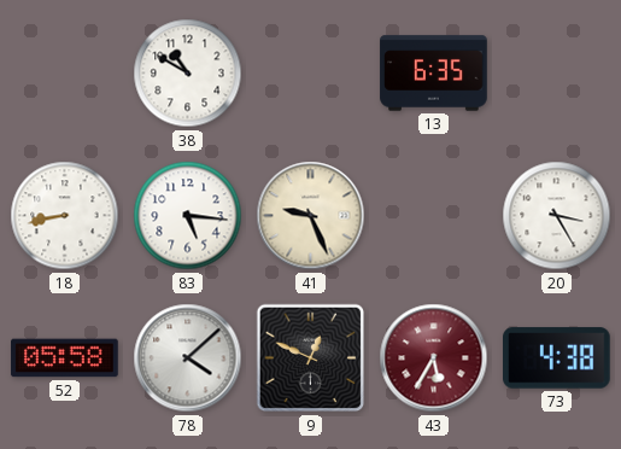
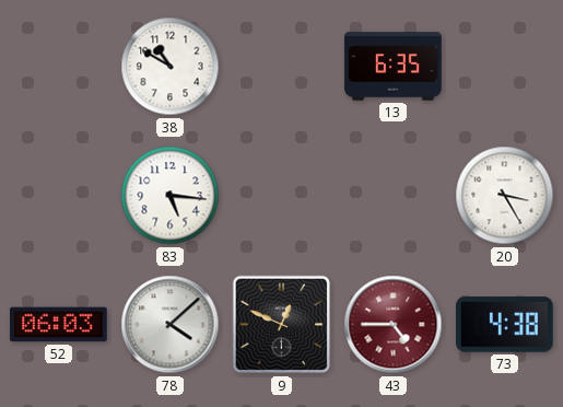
18: 8:43 -> none (65, 216)
41: 9:26 -> none (311, 216)
52: 05:58 -> 06:03 (59, 325)
43: 5:35 -> 4:45 (394, 325)
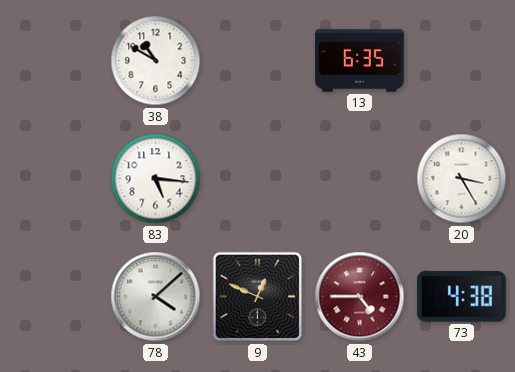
52: 06:03 -> none (59, 325)
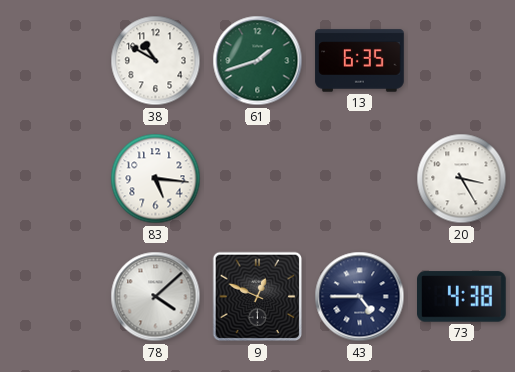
61: none -> 1:42 (258, 61)
43 dial: burgundy -> navy (360, 297)
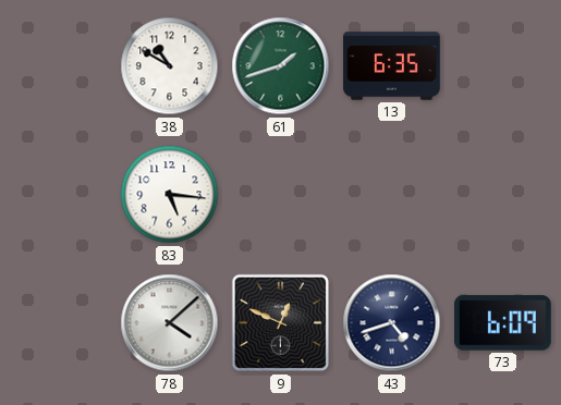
20: 3:25 -> none (462, 179)
43: 4:45 -> 4:42 (392, 323)
73: 4:38 -> 6:09 (503, 323)
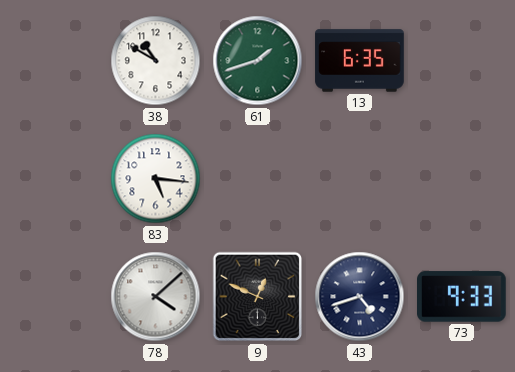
73: 6:09 -> 9:33 (462, 297)
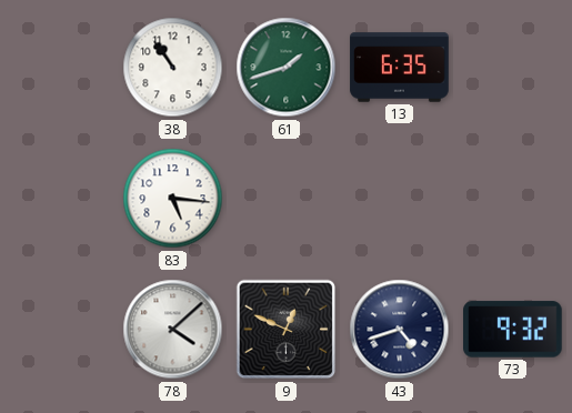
38: 10:50 -> 10:54 (173, 68)
73: 9:33 -> 9:32 (513, 330)
